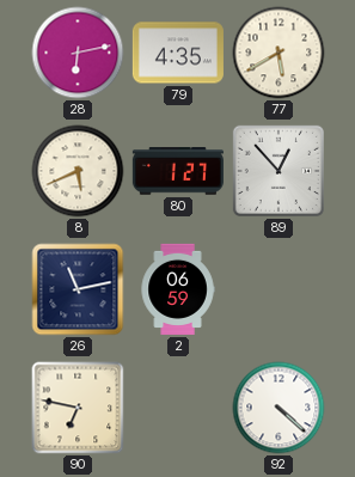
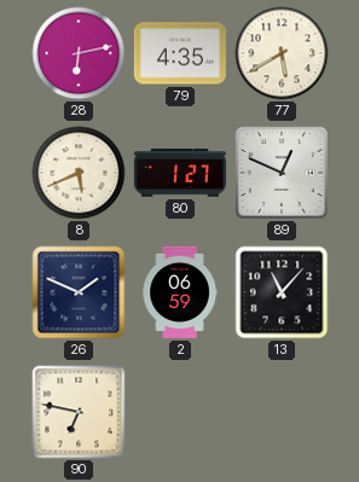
89: 12:53 -> 12:49 (282, 173)
26: 11:13 -> 1:49 (79, 292)
13: none -> 11:07 (282, 292)
92: 4:22 -> none (279, 408)
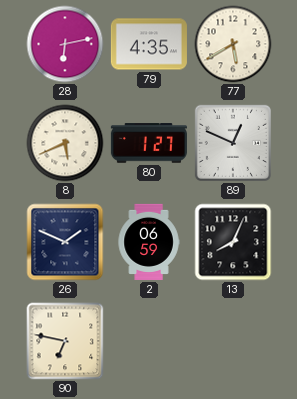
13: 11:07 -> 8:04 (233, 242)
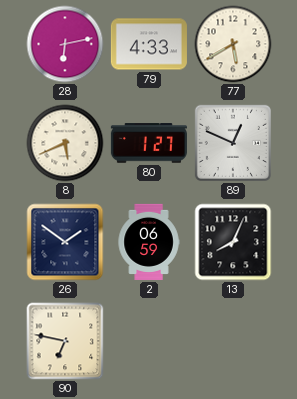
79: 4:35 -> 4:33 (149, 44)
26: 1:49 -> 1:51 (65, 242)
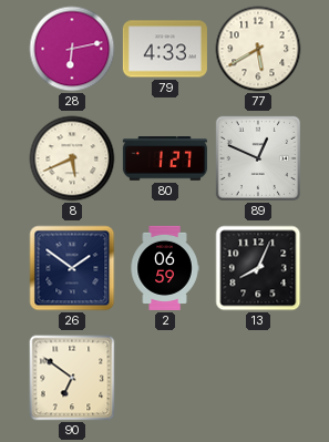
90: 6:47 -> 6:51 (72, 378)
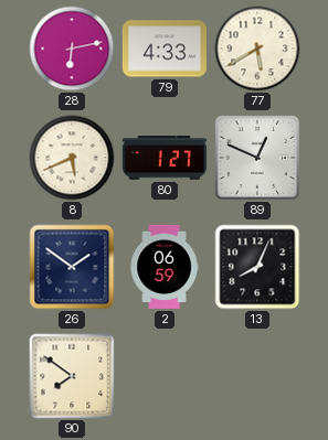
90: 6:51 -> 7:51 (72, 376)
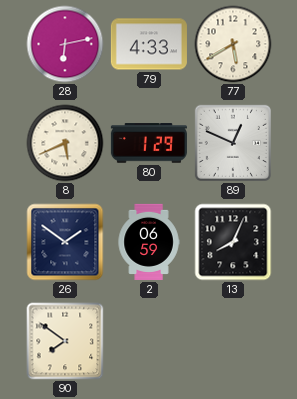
80: 1:27 -> 1:29 (149, 143)
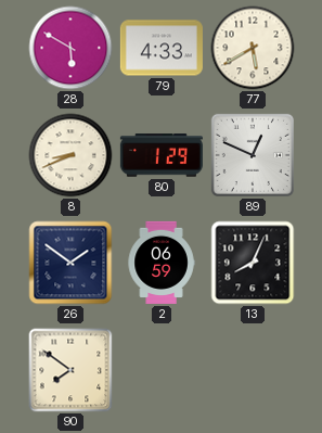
28: 6:13 -> 5:50 (70, 48)
8: 5:41 -> 8:41 (70, 155)
